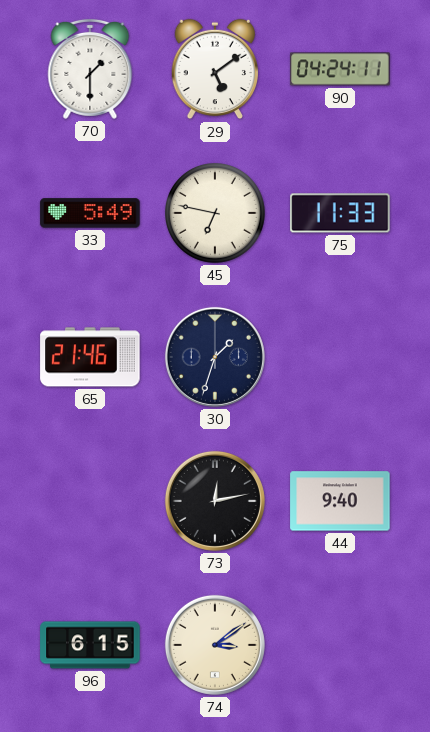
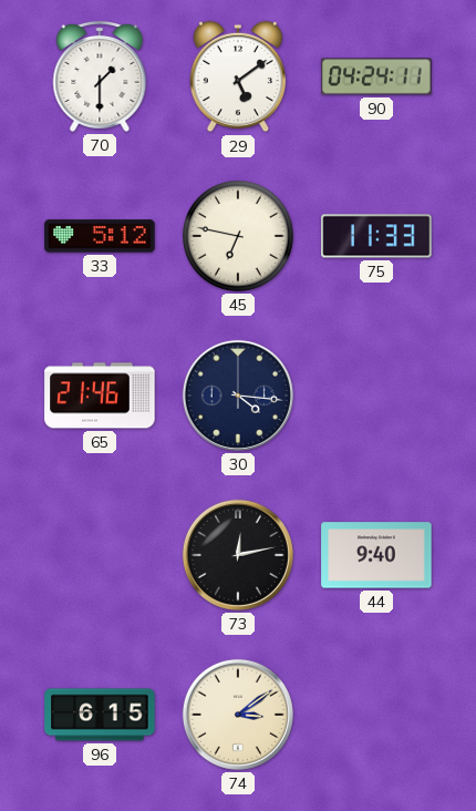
33: 5:49 -> 5:12 (100, 236)
30: 1:33 -> 4:16 (238, 396)
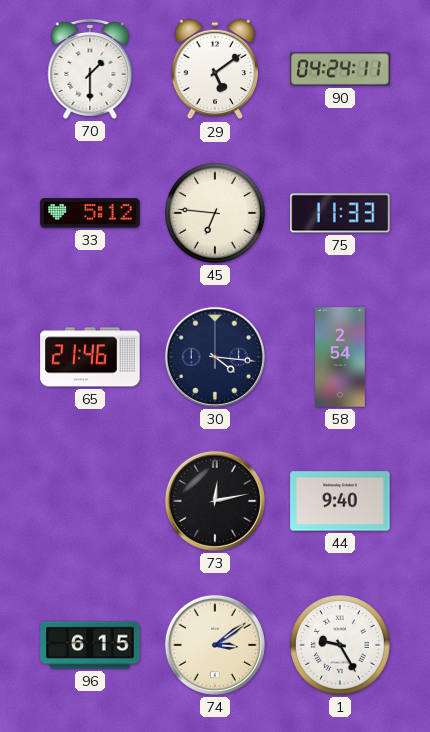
45: 6:47 -> 6:46 (216, 214)
58: none -> 2:54 (340, 357)
1: none -> 9:25 (341, 646)
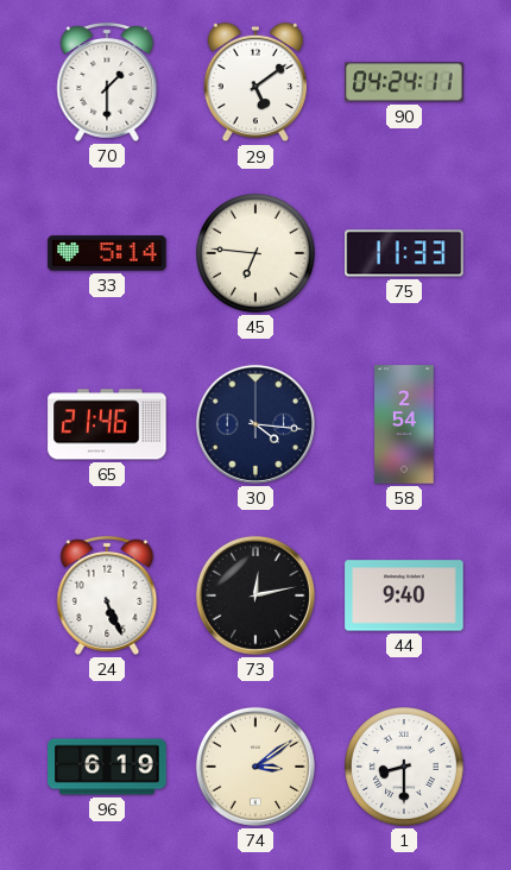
33: 5:12 -> 5:14 (107, 253)
24: none -> 5:26 (107, 595)
96: 6:15 -> 6:19 (107, 767)
1: 9:25 -> 8:30 (405, 768)
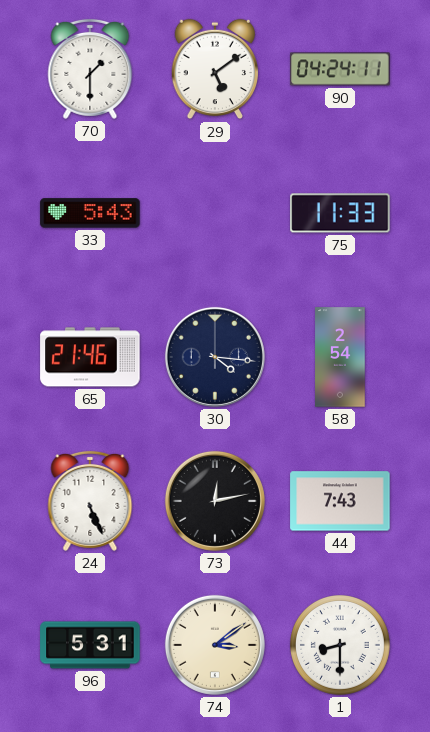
33: 5:14 -> 5:43 (90, 213)
45: 6:46 -> none (257, 254)
44: 9:40 -> 7:43 (340, 501)
96: 6:19 -> 5:31 (90, 645)
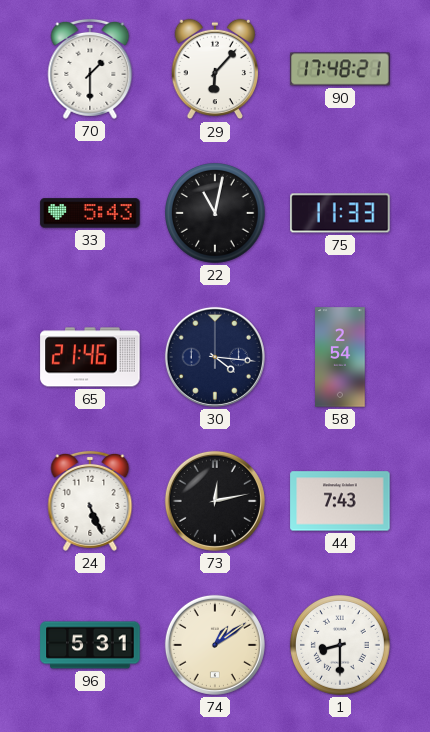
29: 5:09 -> 6:07 (215, 69)
90: 04:24 -> 17:48 (340, 69)
22: none -> 11:02 (216, 214)
74: 3:09 -> 1:09 (215, 645)
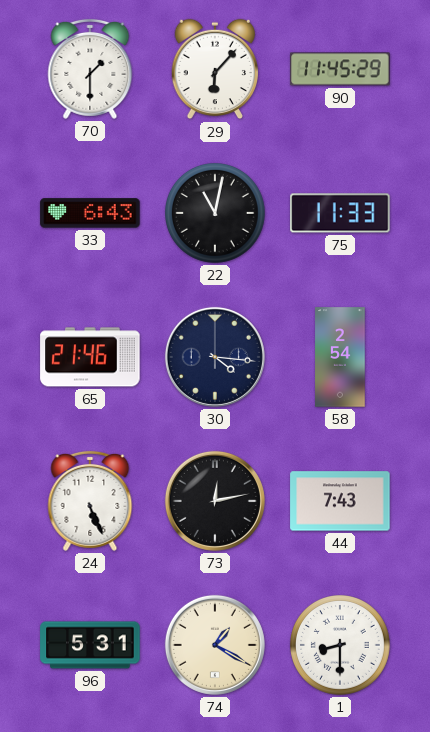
90: 17:48 -> 11:45 (340, 69)
33: 5:43 -> 6:43 (90, 213)
74: 1:09 -> 1:20 (215, 645)
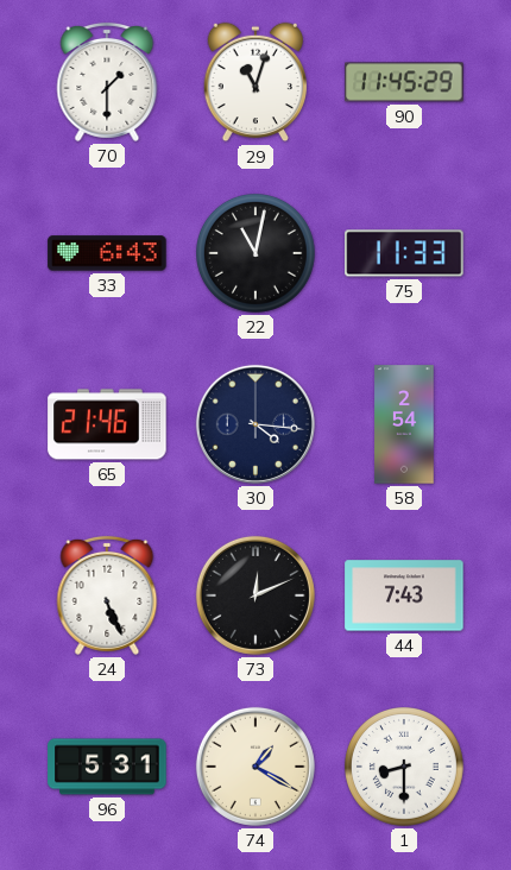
29: 6:07 -> 11:03 (255, 82)
73: 12:13 -> 12:11 (255, 595)
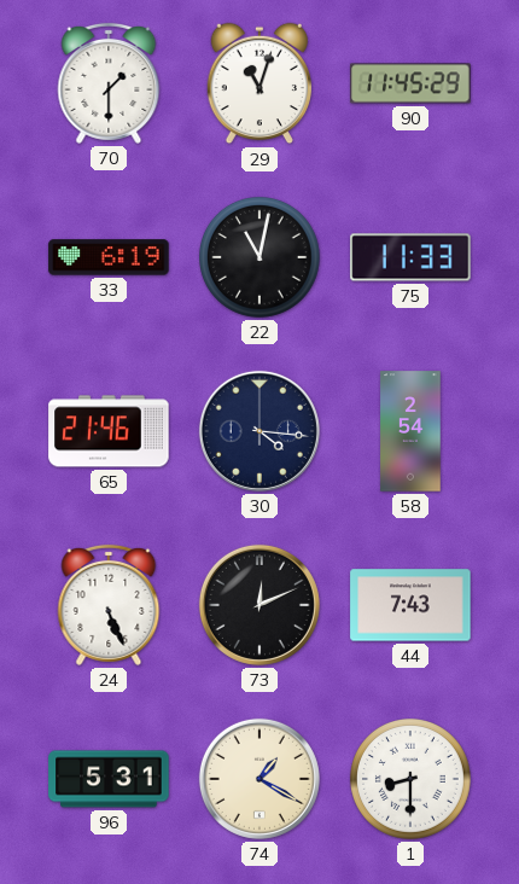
33: 6:43 -> 6:19 (109, 257)
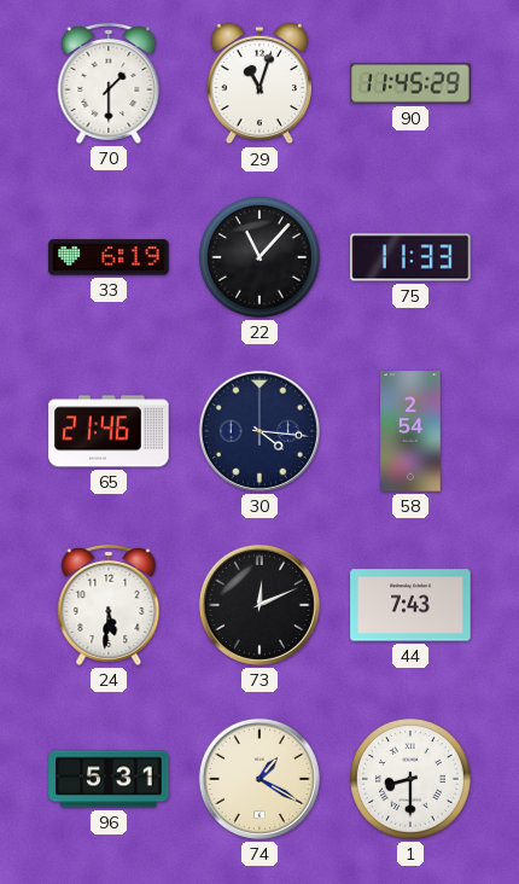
22: 11:02 -> 11:07 (261, 258)
24: 5:26 -> 5:31 (109, 605)
